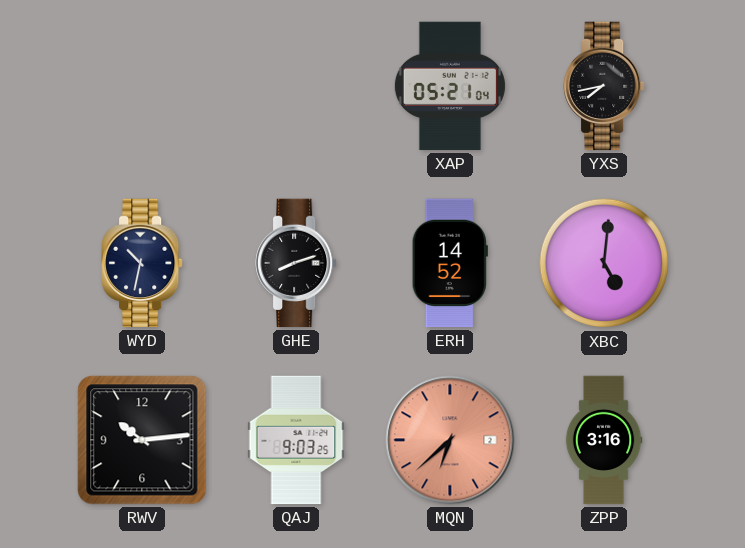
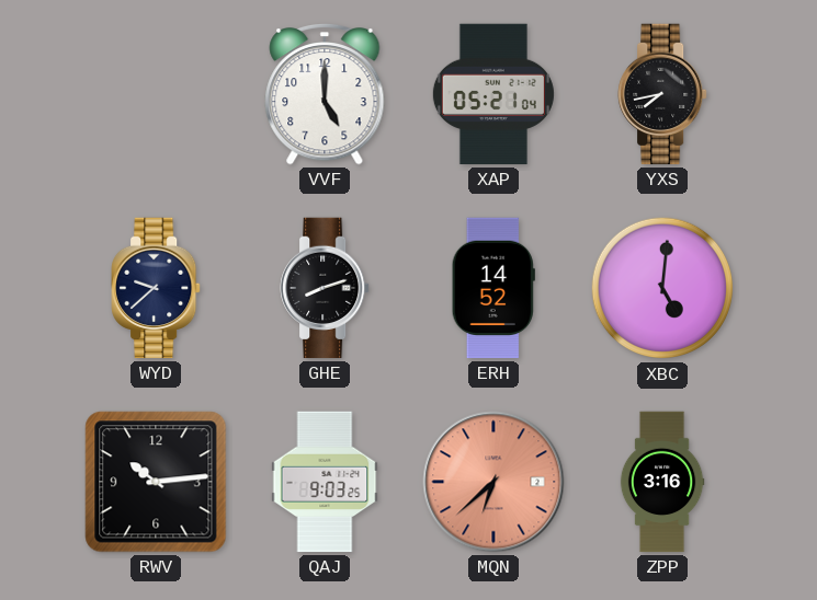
VVF: none -> 5:00 (325, 94)
WYD: 10:32 -> 9:38 (157, 288)
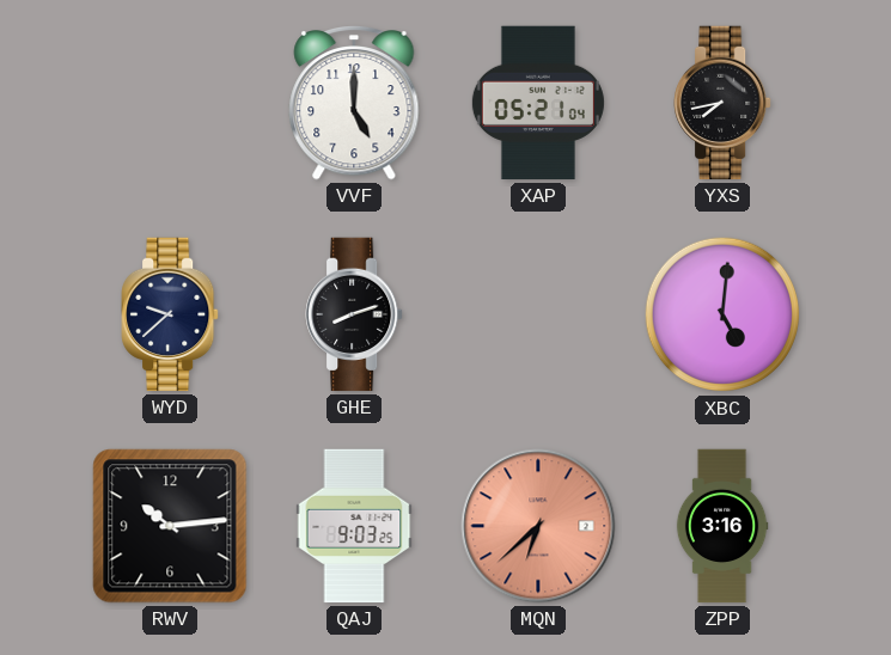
ERH: 14:52 -> none (493, 288)
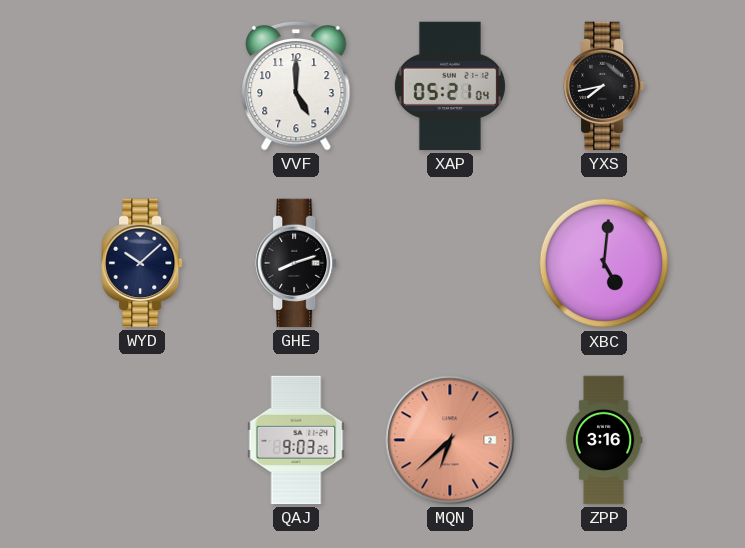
WYD: 9:38 -> 10:08 (143, 263)
RWV: 10:14 -> none (170, 526)
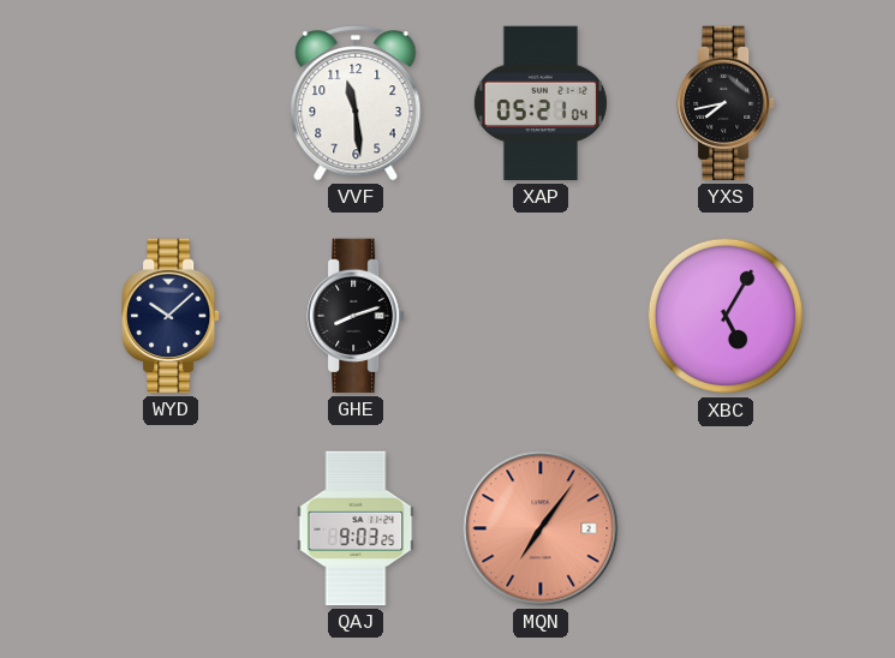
VVF: 5:00 -> 11:29 (356, 103)
XBC: 5:01 -> 5:05 (726, 316)
MQN: 6:38 -> 7:06 (541, 528)
ZPP: 3:16 -> none (604, 440)
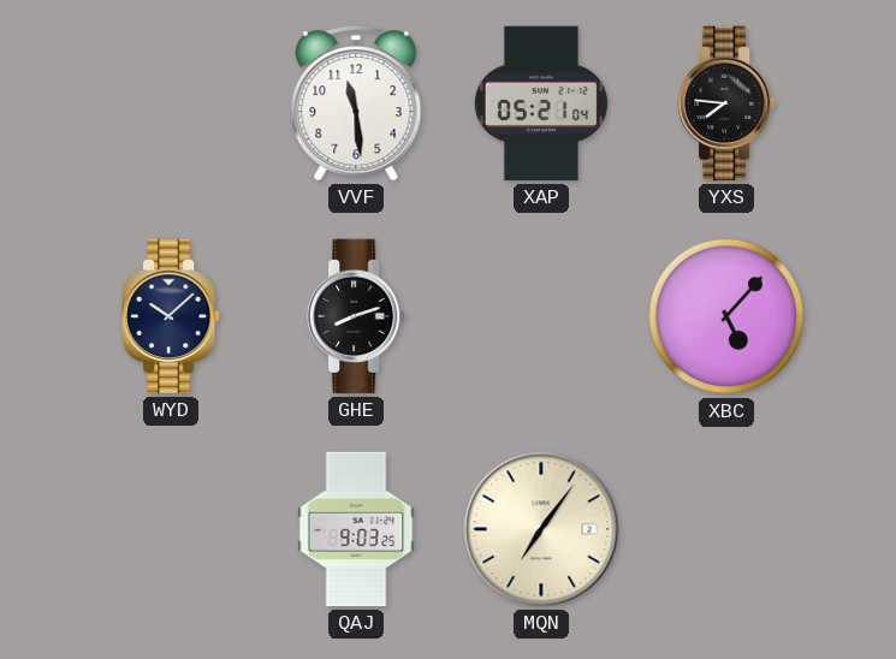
YXS: 7:43 -> 7:46 (728, 103)
XBC: 5:05 -> 5:07 (726, 316)
MQN dial: salmon -> cream (541, 529)
